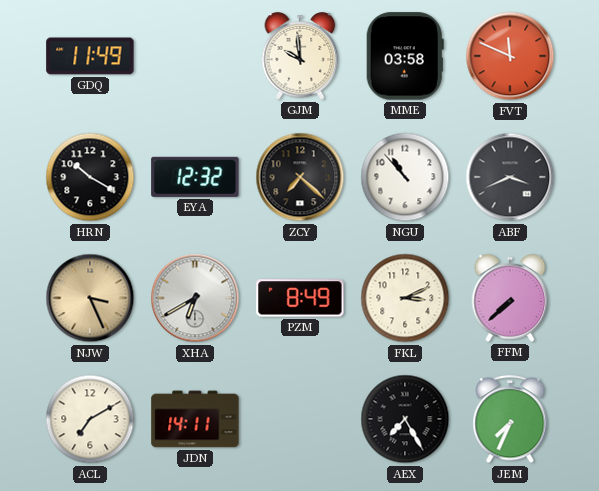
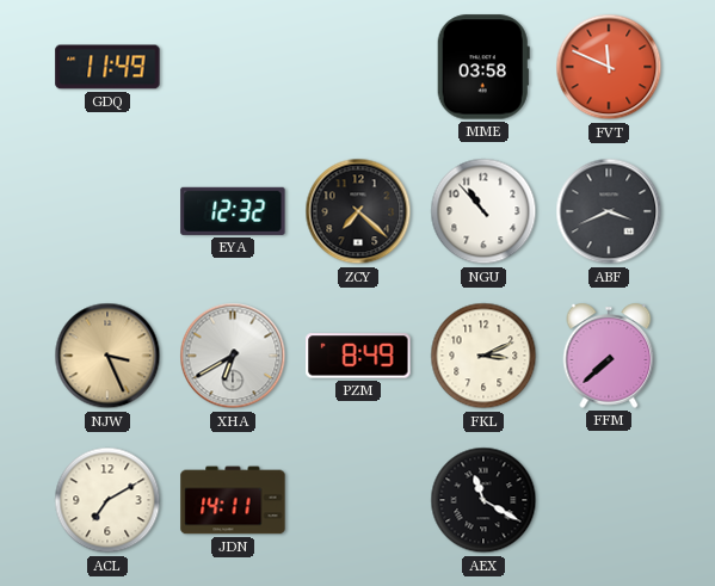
GJM: 9:59 -> none (300, 56)
HRN: 10:20 -> none (90, 177)
AEX: 7:25 -> 11:20 (483, 500)
JEM: 7:34 -> none (510, 420)
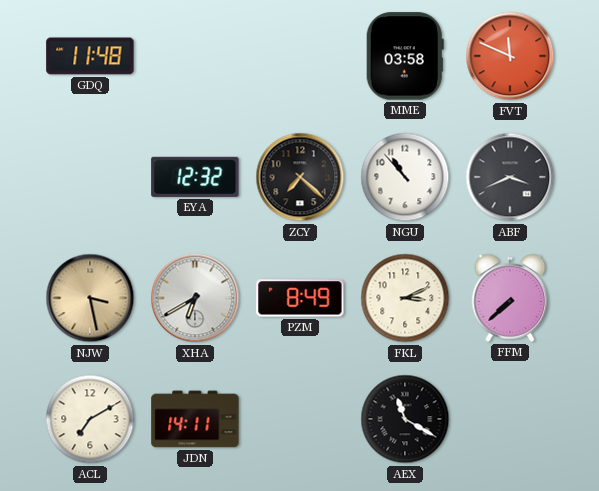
GDQ: 11:49 -> 11:48 (90, 56)
NJW: 3:26 -> 3:28 (90, 298)
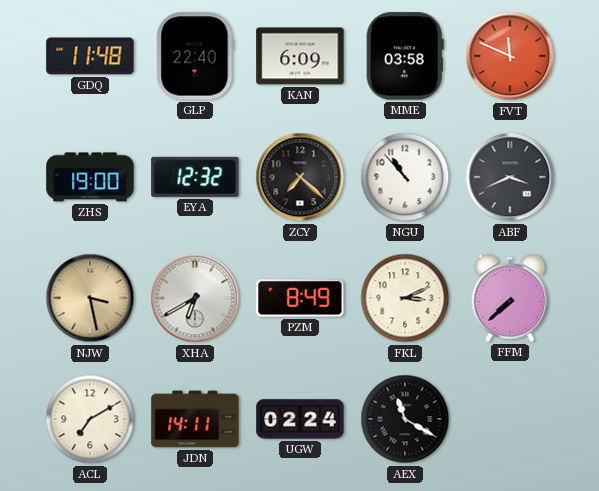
GLP: none -> 22:40 (195, 56)
KAN: none -> 6:09 (300, 56)
ZHS: none -> 19:00 (90, 177)
UGW: none -> 02:24 (300, 419)
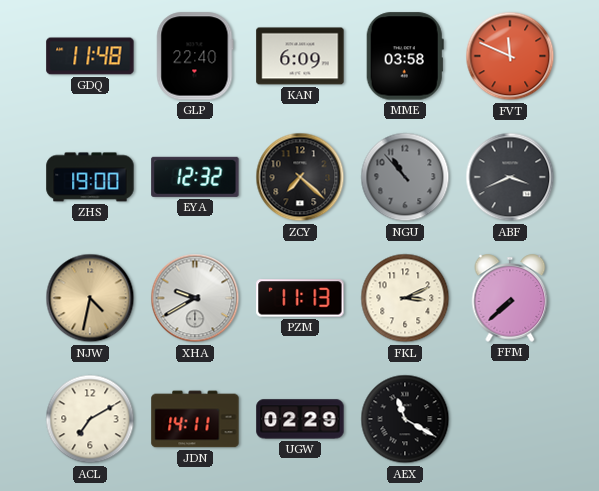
NGU dial: white -> grey (405, 177)
NJW: 3:28 -> 4:32 (90, 298)
XHA: 6:40 -> 9:40 (195, 298)
PZM: 8:49 -> 11:13 (300, 298)
UGW: 02:24 -> 02:29 (300, 419)
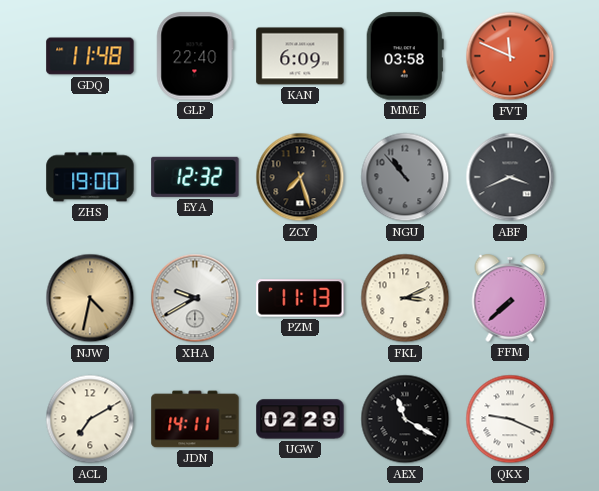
ZCY: 7:22 -> 7:27 (300, 177)
QKX: none -> 9:19 (510, 419)
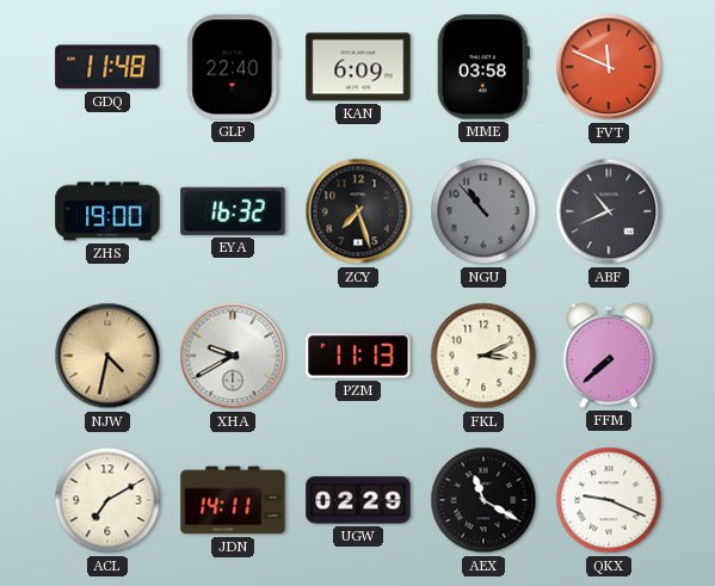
EYA: 12:32 -> 16:32 (233, 211)
ABF: 3:41 -> 10:41 (609, 211)
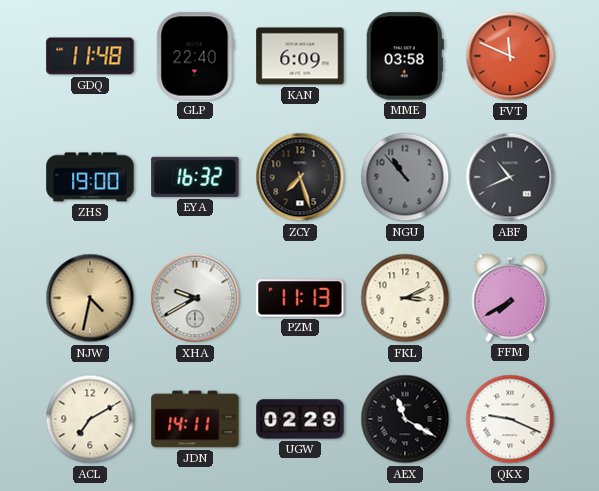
FFM: 7:38 -> 7:40 (510, 298)
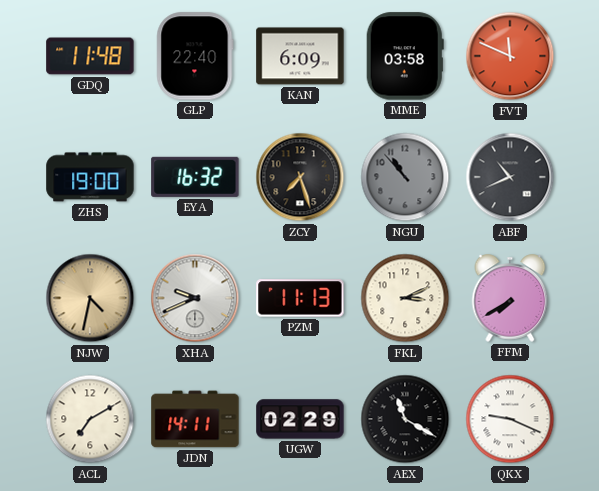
XHA: 9:40 -> 9:41 (195, 298)
